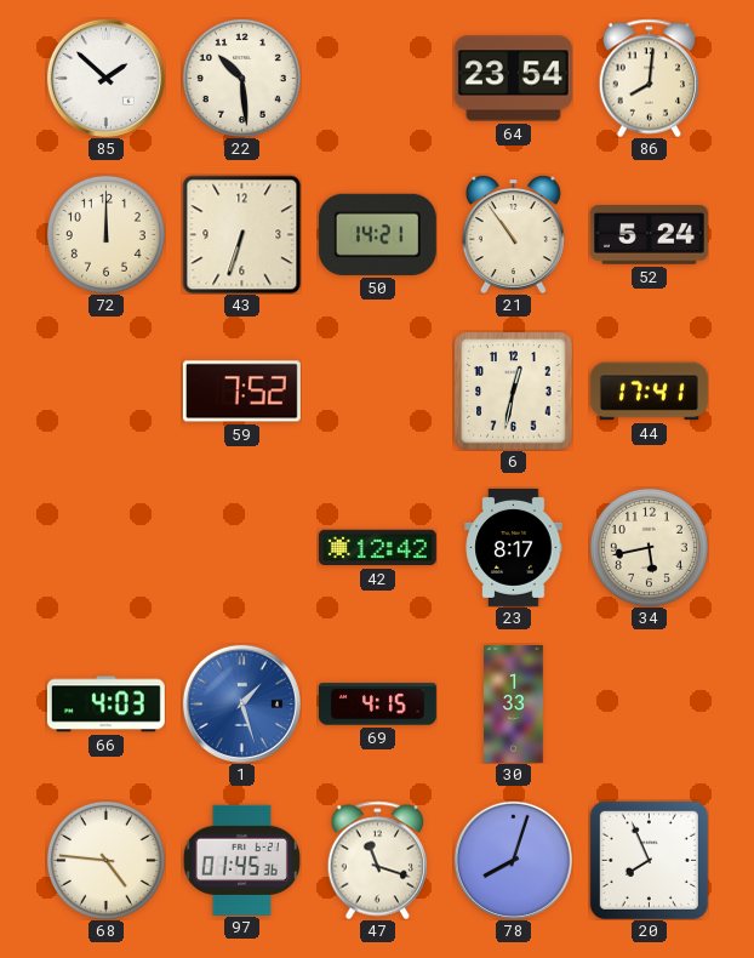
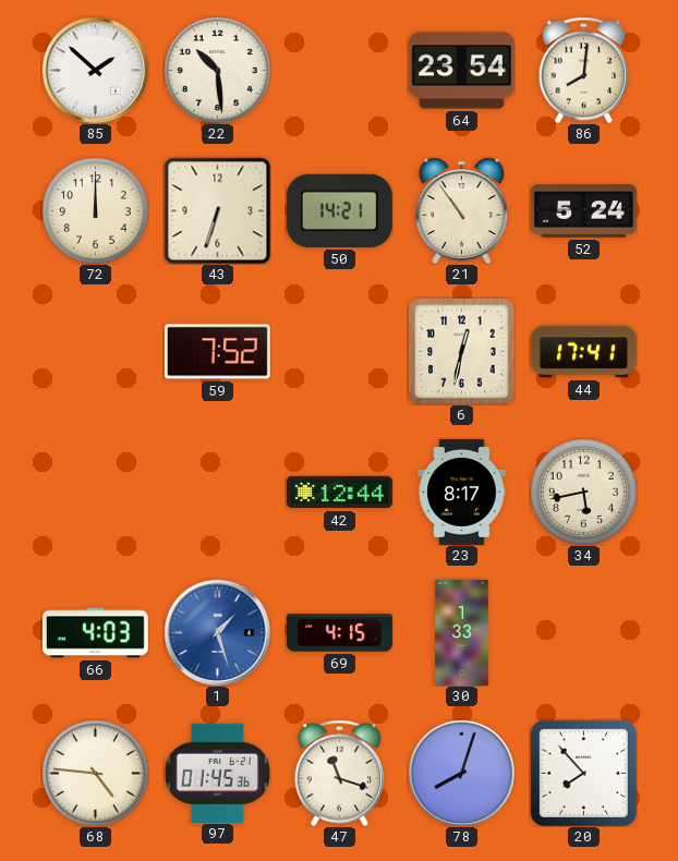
42: 12:42 -> 12:44 (339, 493)
20: 7:56 -> 7:53 (583, 773)
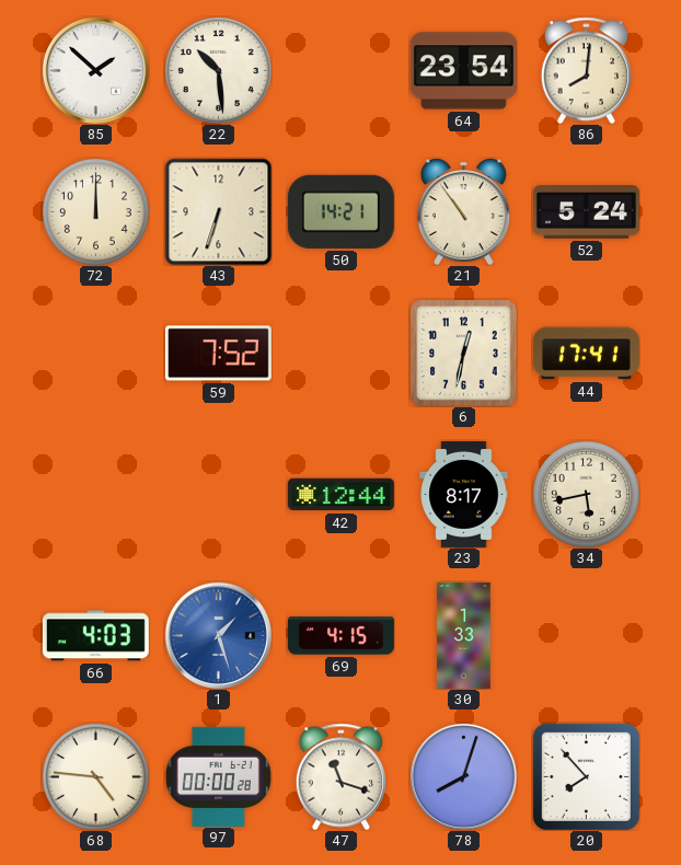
97: 01:45 -> 00:00 (218, 776)
